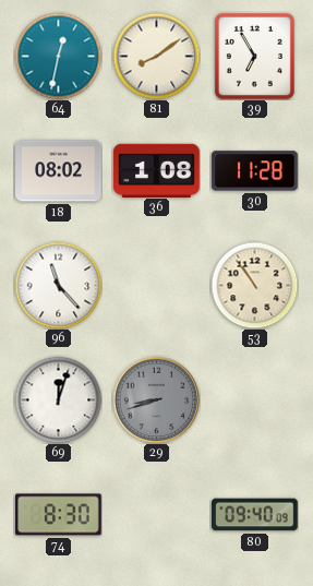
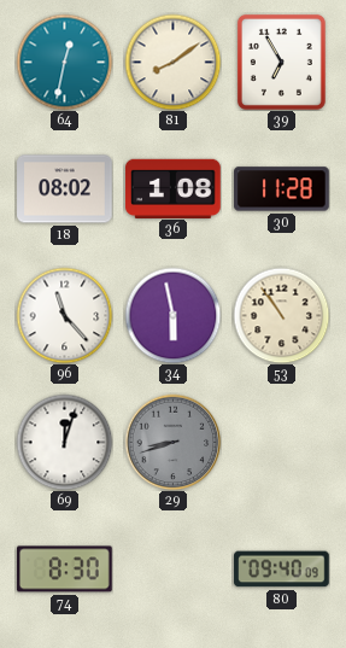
34: none -> 5:58 (172, 315)
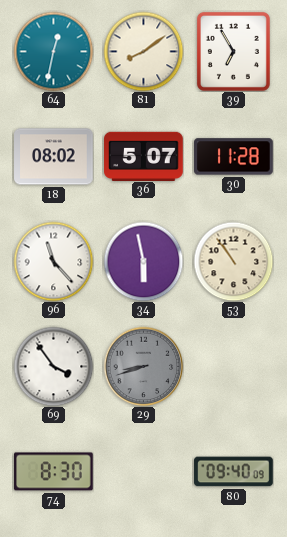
36: 1:08 -> 5:07 (144, 156)
69: 12:03 -> 3:54 (53, 366)
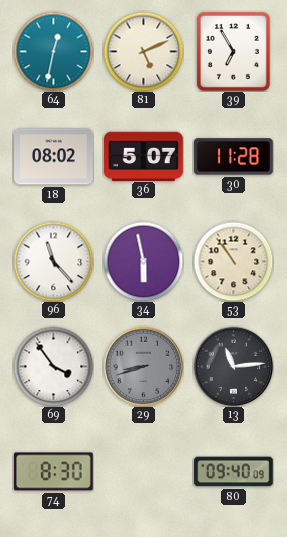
81: 8:09 -> 5:11 (143, 51)
13: none -> 11:14 (233, 366)
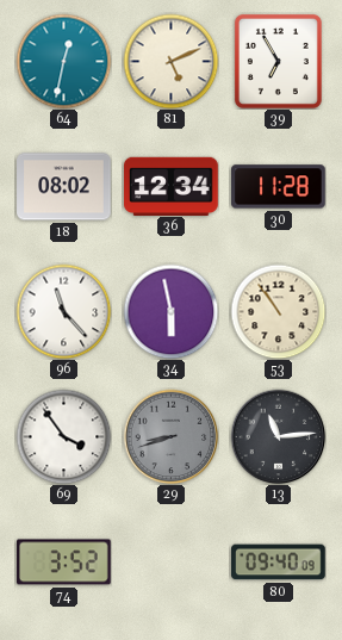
36: 5:07 -> 12:34 (172, 186)
74: 8:30 -> 3:52 (64, 563)
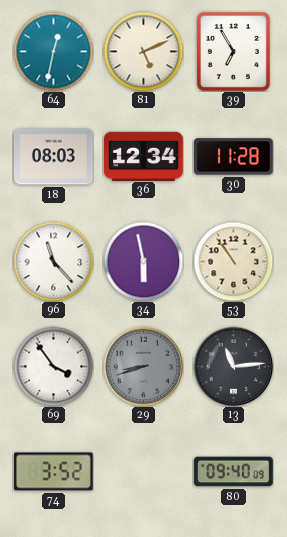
18: 08:02 -> 08:03 (54, 157)
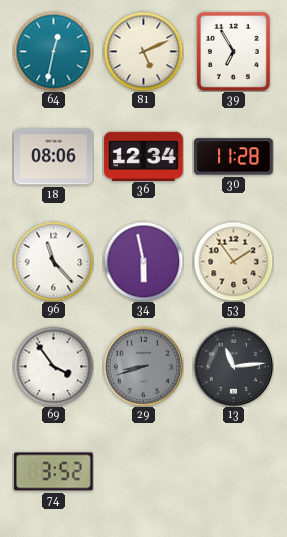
18: 08:03 -> 08:06 (54, 157)
53: 10:54 -> 1:54 (233, 261)
80: 09:40 -> none (234, 472)
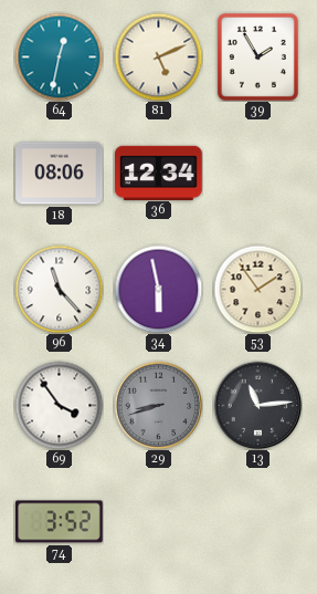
39: 6:55 -> 1:55 (257, 56)
30: 11:28 -> none (234, 157)
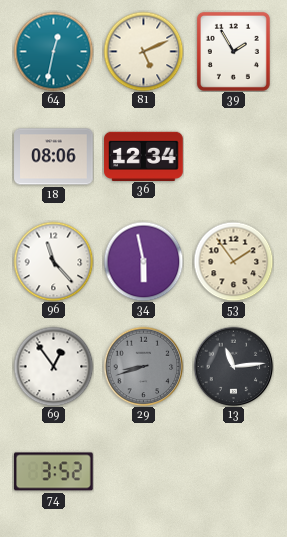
69: 3:54 -> 12:54 (53, 366)
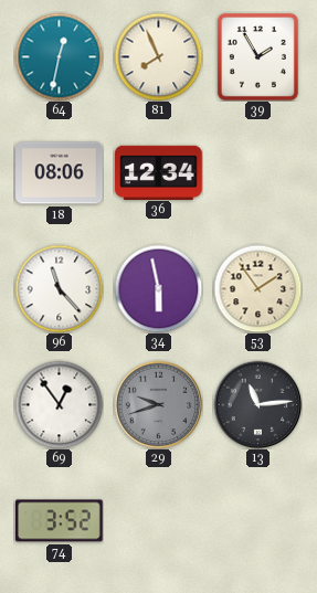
81: 5:11 -> 7:56 (158, 56)
29: 8:42 -> 9:42 (158, 404)
